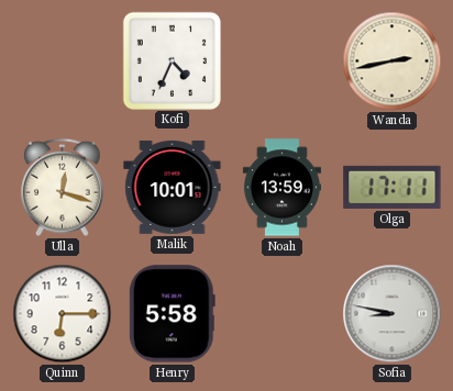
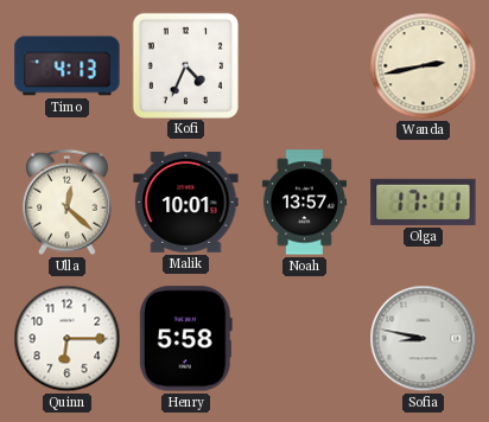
Timo: none -> 4:13 (68, 66)
Ulla: 12:18 -> 12:22 (68, 203)
Noah: 13:59 -> 13:57 (304, 203)
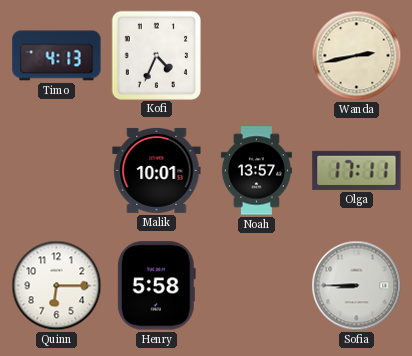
Ulla: 12:22 -> none (68, 203)
Sofia: 8:47 -> 8:45 (357, 286)
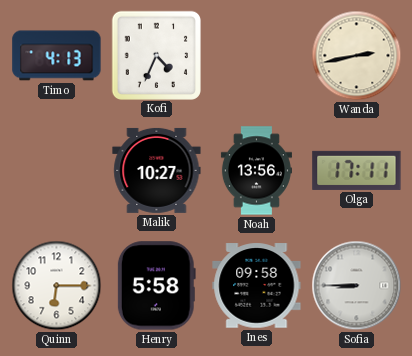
Malik: 10:01 -> 10:27 (157, 170)
Noah: 13:57 -> 13:56 (256, 171)
Ines: none -> 09:58 (257, 286)
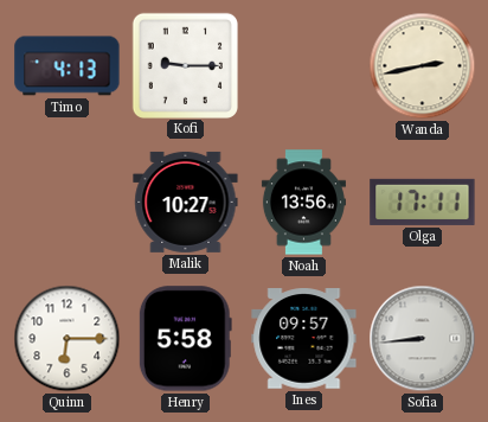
Kofi: 4:34 -> 9:15 (185, 65)
Ines: 09:58 -> 09:57 (304, 339)
Sofia: 8:45 -> 8:44 (423, 339)
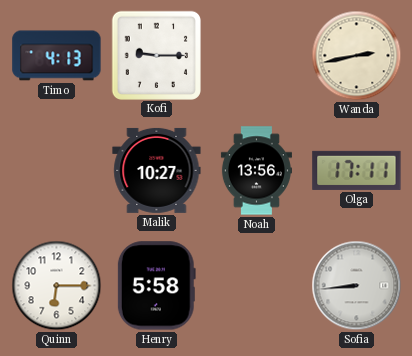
Ines: 09:57 -> none (304, 339)
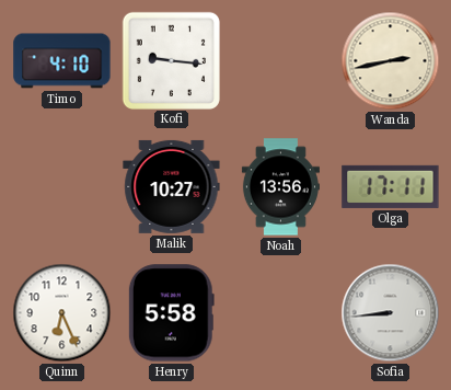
Timo: 4:13 -> 4:10 (62, 61)
Kofi: 9:15 -> 9:16 (171, 60)
Quinn: 6:15 -> 6:26 (62, 313)
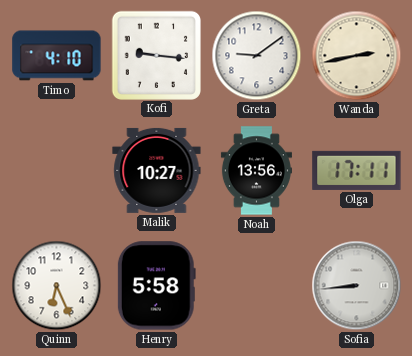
Greta: none -> 9:09 (257, 56)
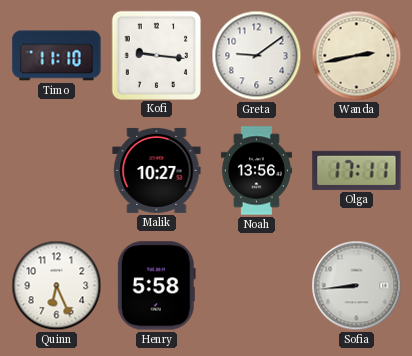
Timo: 4:10 -> 11:10 (57, 56)
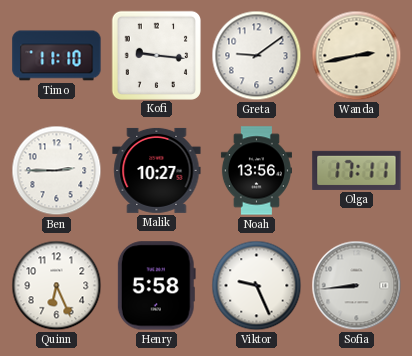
Ben: none -> 2:45 (57, 171)
Viktor: none -> 9:26 (257, 286)
